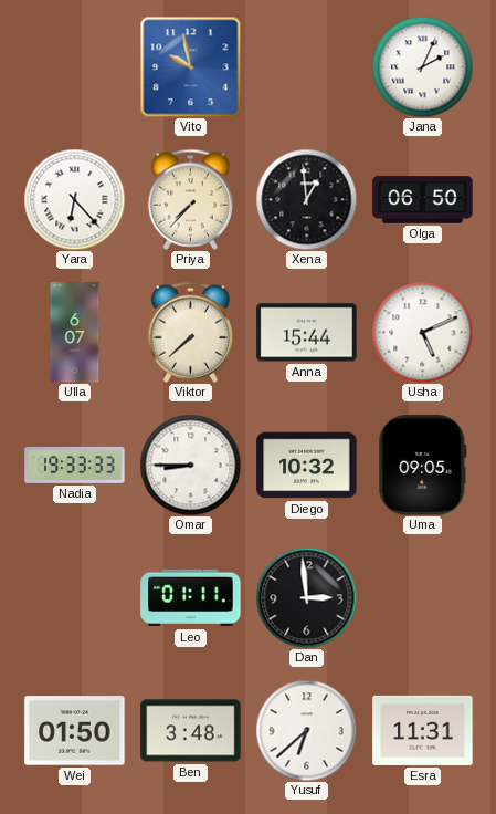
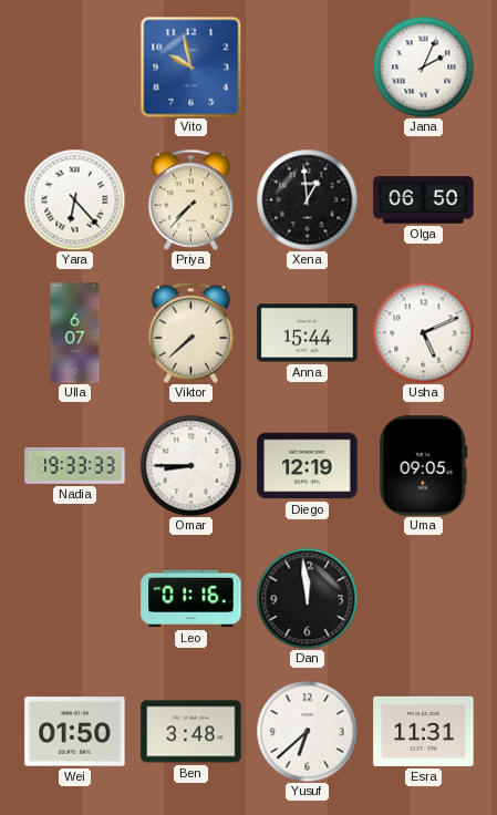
Diego: 10:32 -> 12:19 (308, 466)
Leo: 01:11 -> 01:16 (191, 599)
Dan: 2:59 -> 11:59 (307, 598)
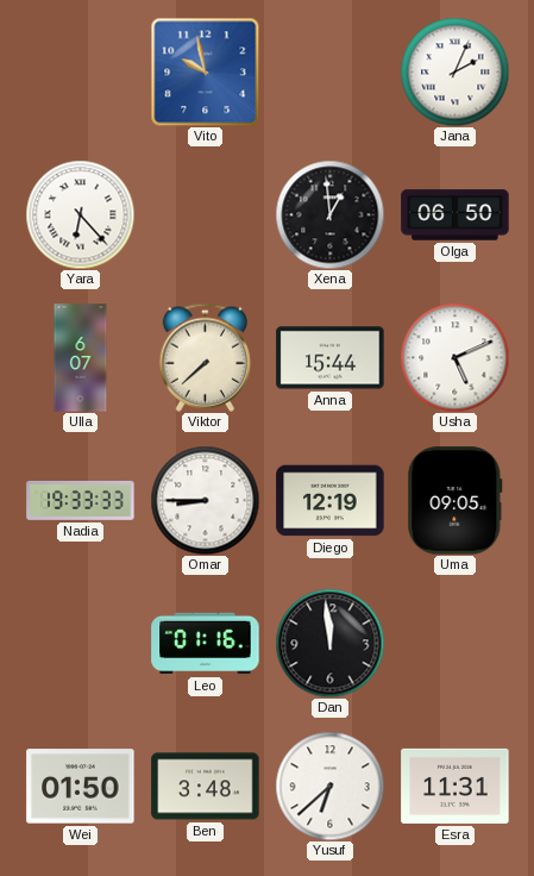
Priya: 7:37 -> none (190, 199)
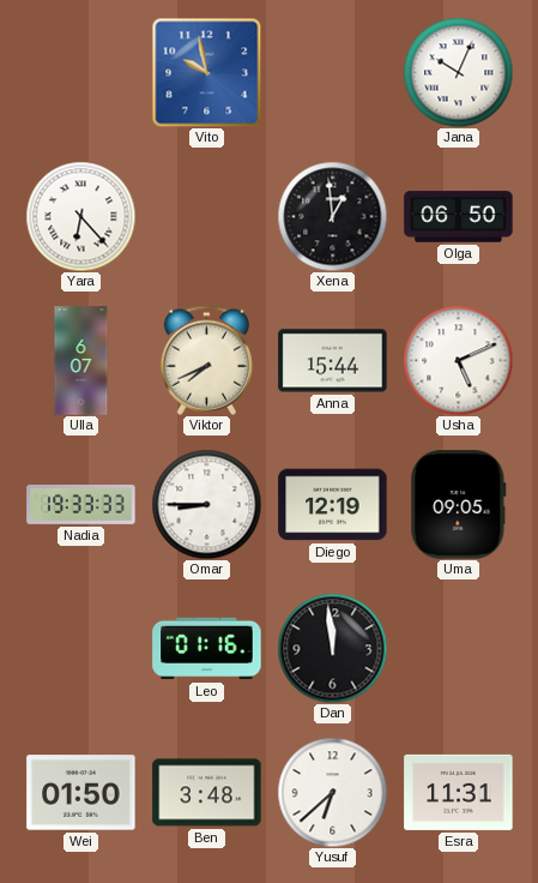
Jana: 2:04 -> 10:04 (458, 72)
Viktor: 7:38 -> 7:41 (206, 360)
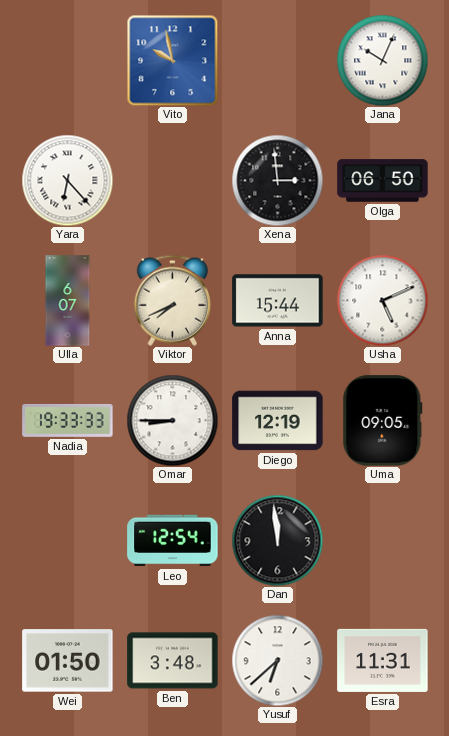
Xena: 12:59 -> 2:59 (277, 180)
Leo: 01:16 -> 12:54 (173, 541)
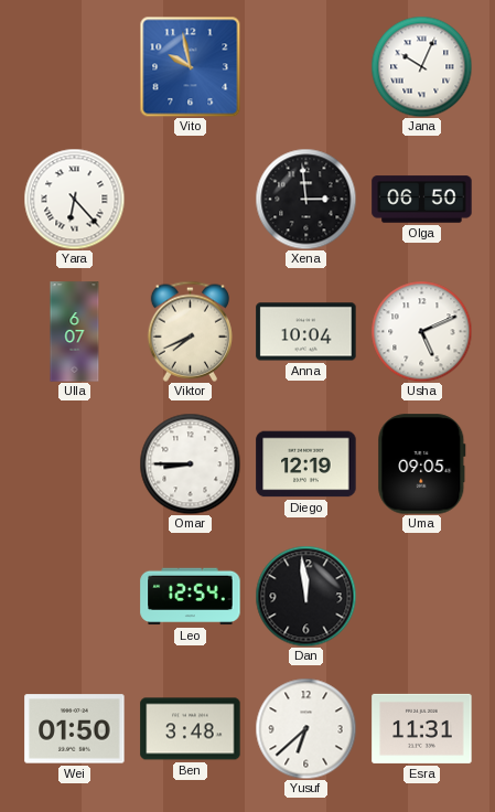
Anna: 15:44 -> 10:04 (306, 332)
Nadia: 19:33 -> none (68, 420)
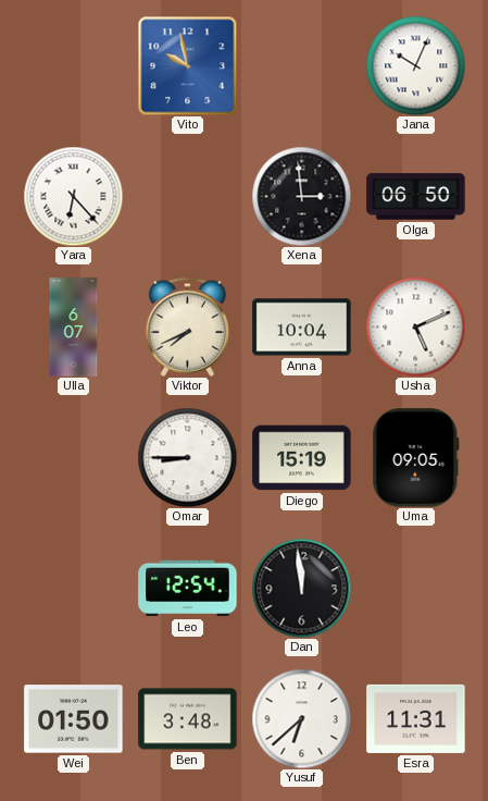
Diego: 12:19 -> 15:19 (302, 458)
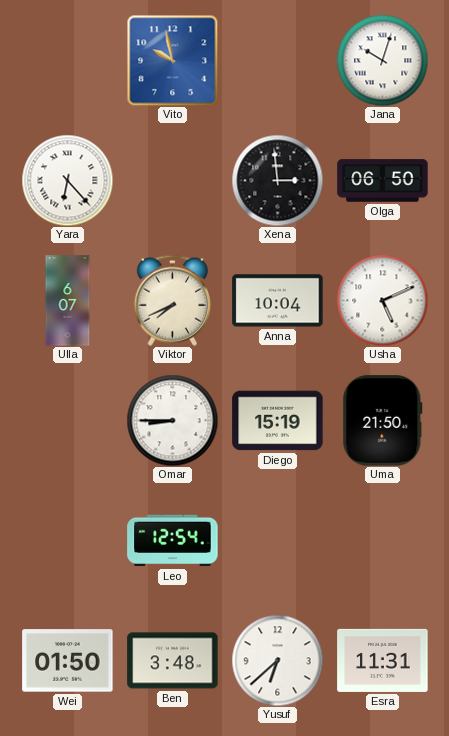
Jana: 10:04 -> 10:03 (382, 60)
Uma: 09:05 -> 21:50 (383, 421)
Dan: 11:59 -> none (301, 588)
